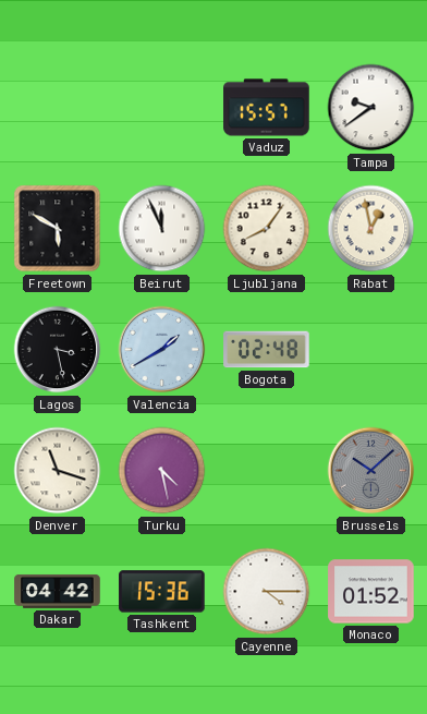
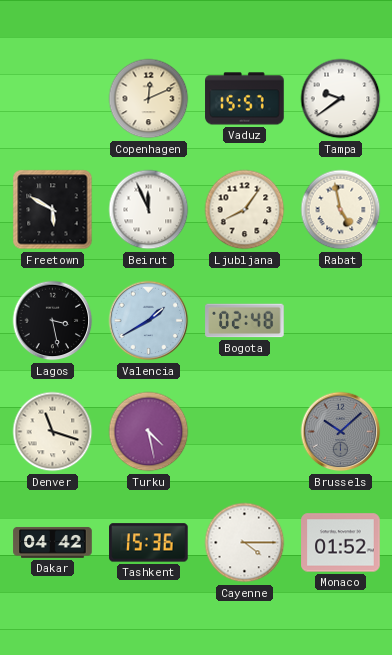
Copenhagen: none -> 12:11 (149, 99)
Rabat: 12:58 -> 4:58 (341, 210)
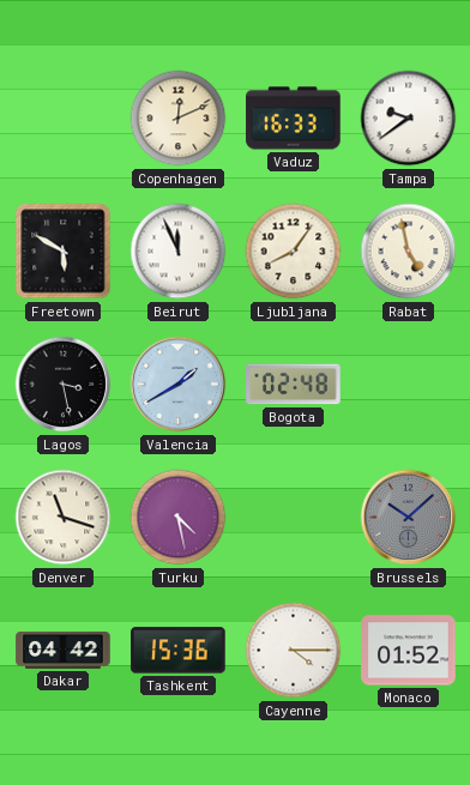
Vaduz: 15:57 -> 16:33 (294, 119)
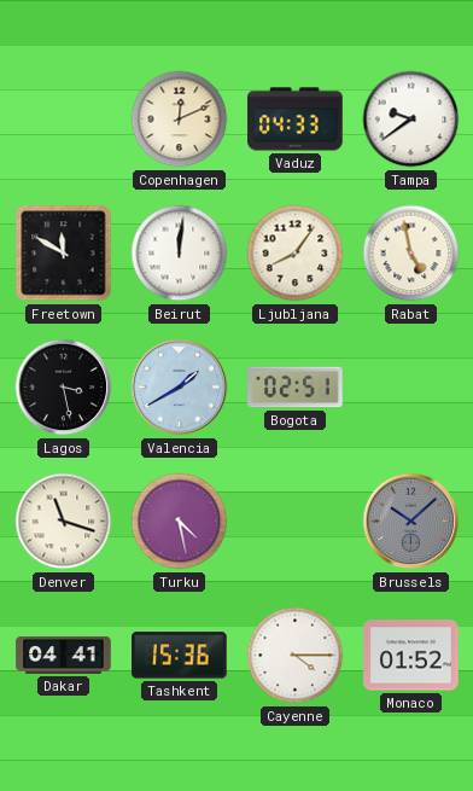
Vaduz: 16:33 -> 04:33 (296, 120)
Freetown: 5:50 -> 11:50 (64, 254)
Beirut: 11:56 -> 12:01 (180, 254)
Bogota: 02:48 -> 02:51 (296, 388)
Dakar: 04:42 -> 04:41 (64, 656)
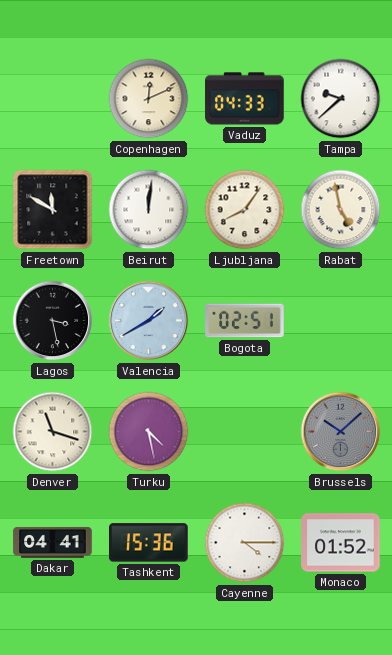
Tampa: 9:39 -> 9:38 (341, 99)
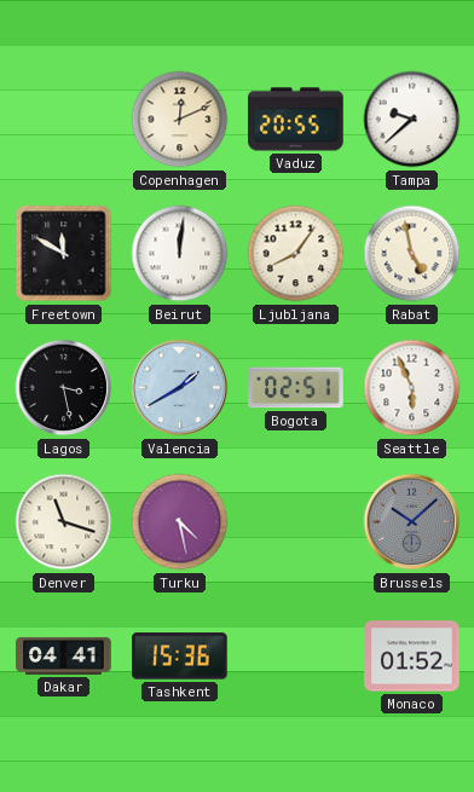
Vaduz: 04:33 -> 20:55 (296, 120)
Seattle: none -> 5:56 (412, 388)
Cayenne: 4:15 -> none (245, 543)
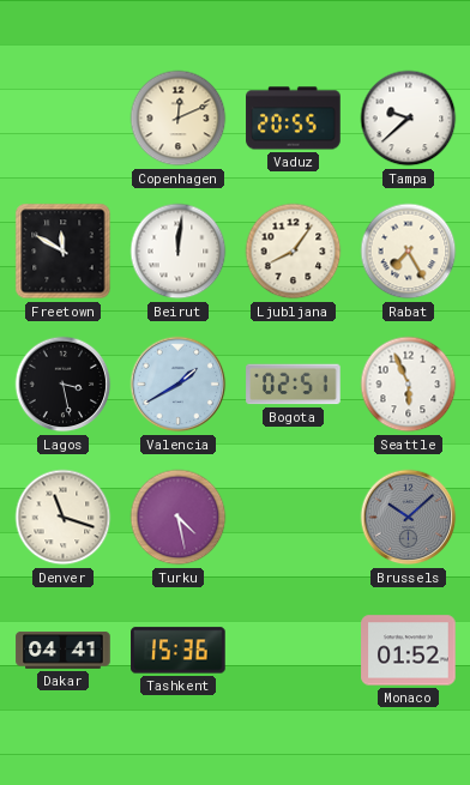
Rabat: 4:58 -> 7:25 (409, 252)
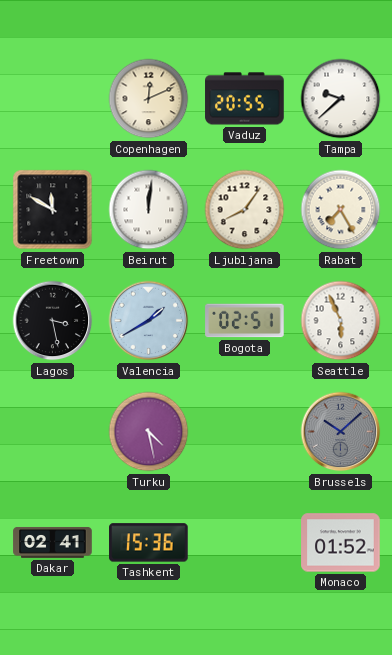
Denver: 11:18 -> none (64, 518)
Dakar: 04:41 -> 02:41 (53, 543)
